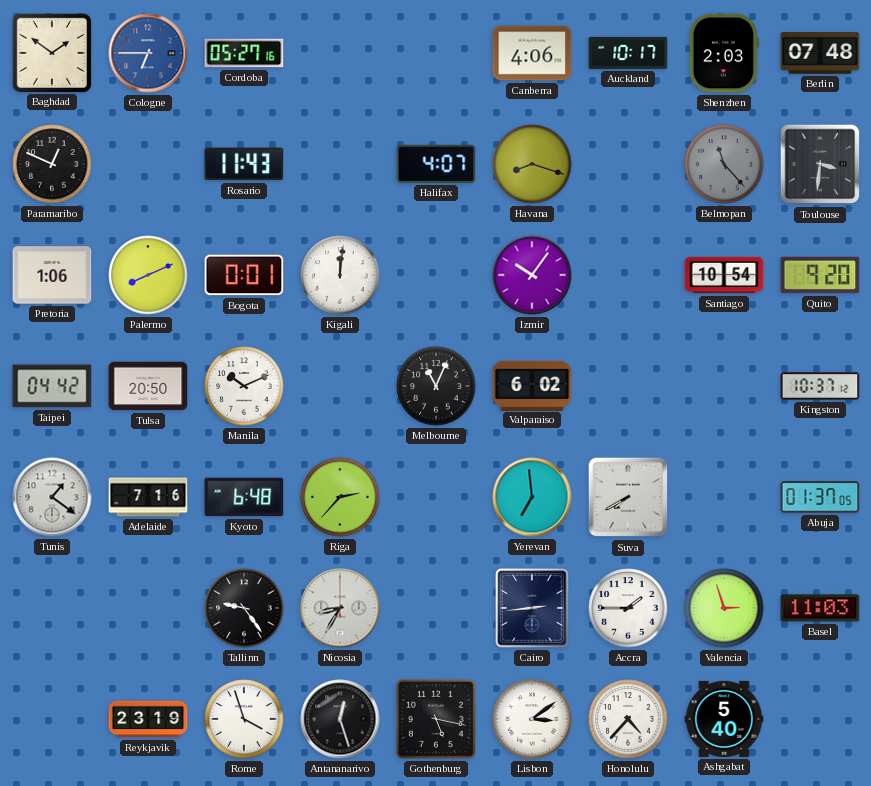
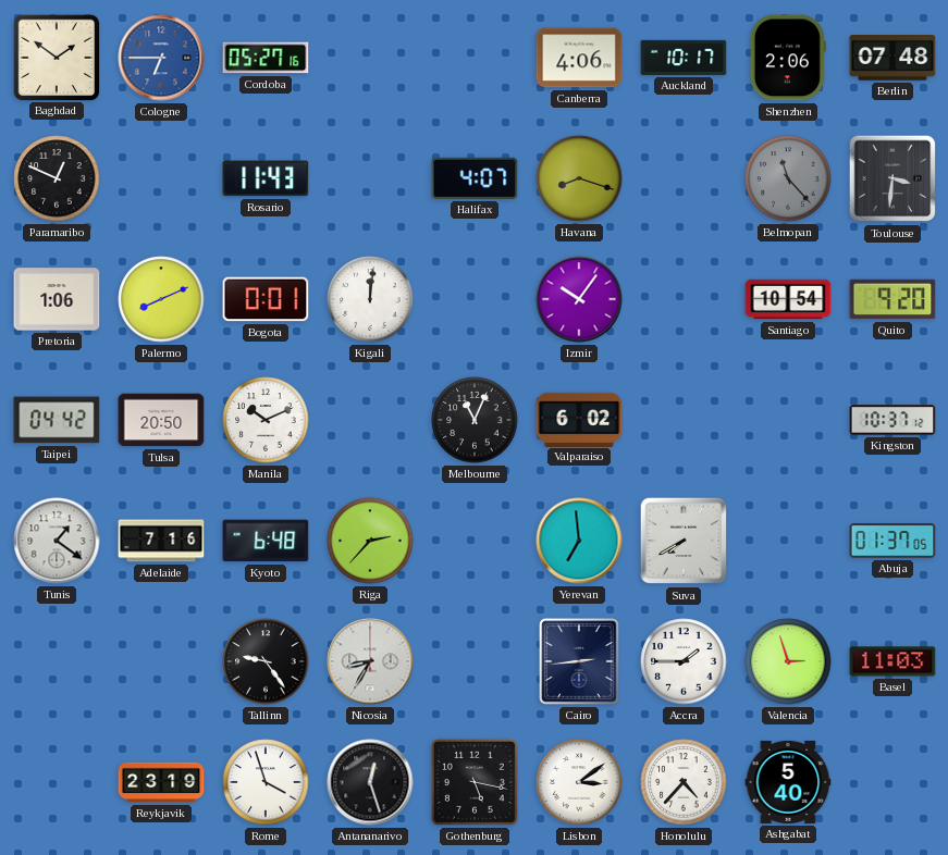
Shenzhen: 2:03 -> 2:06 (788, 58)
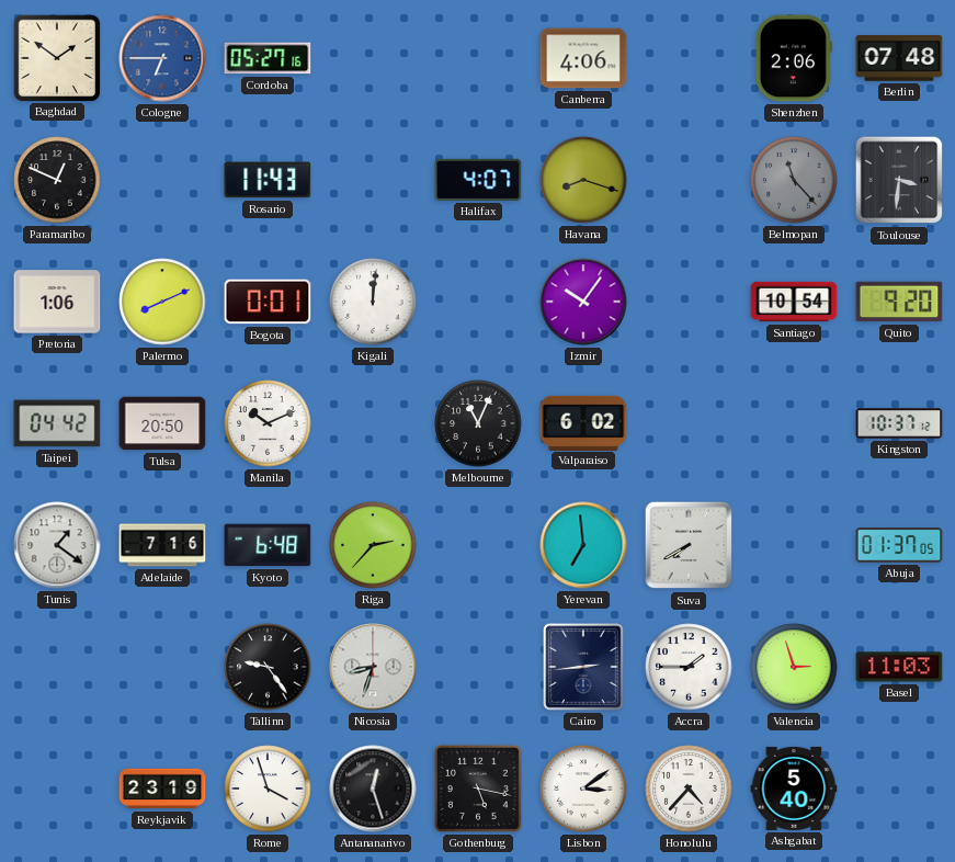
Auckland: 10:17 -> none (684, 58)
Nicosia: 8:35 -> 8:33 (373, 667)
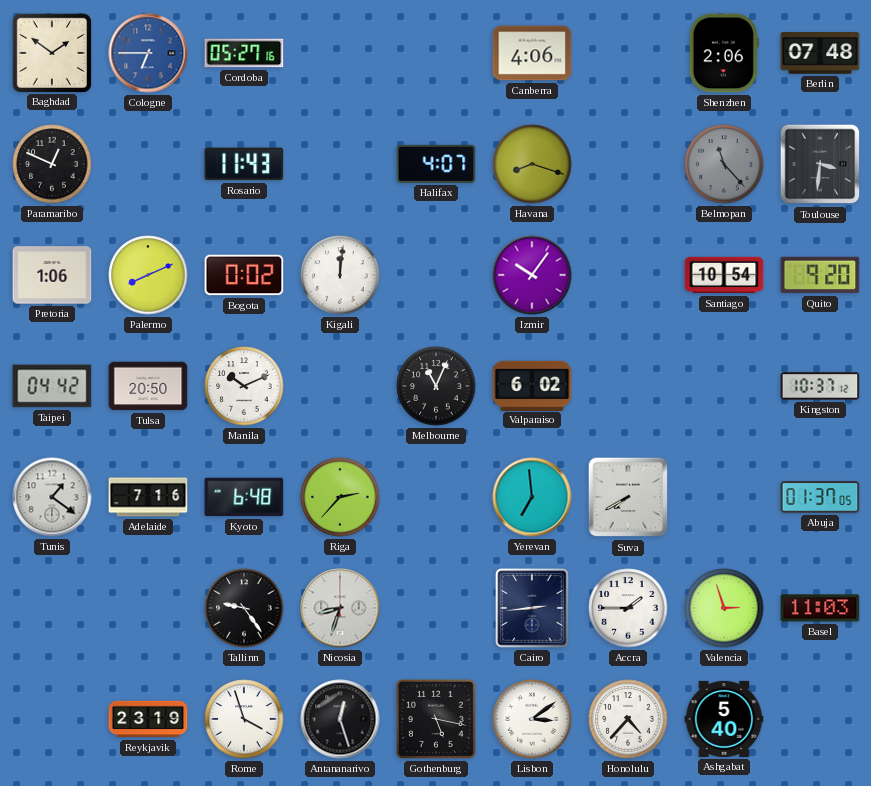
Bogota: 0:01 -> 0:02 (244, 275)
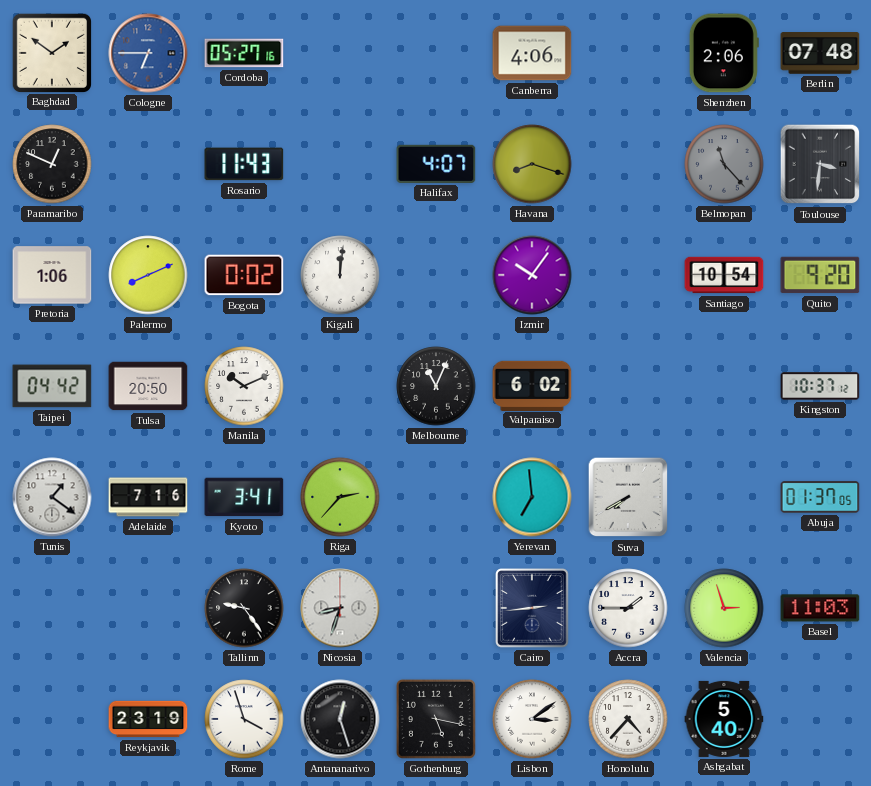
Kyoto: 6:48 -> 3:41 (244, 497)
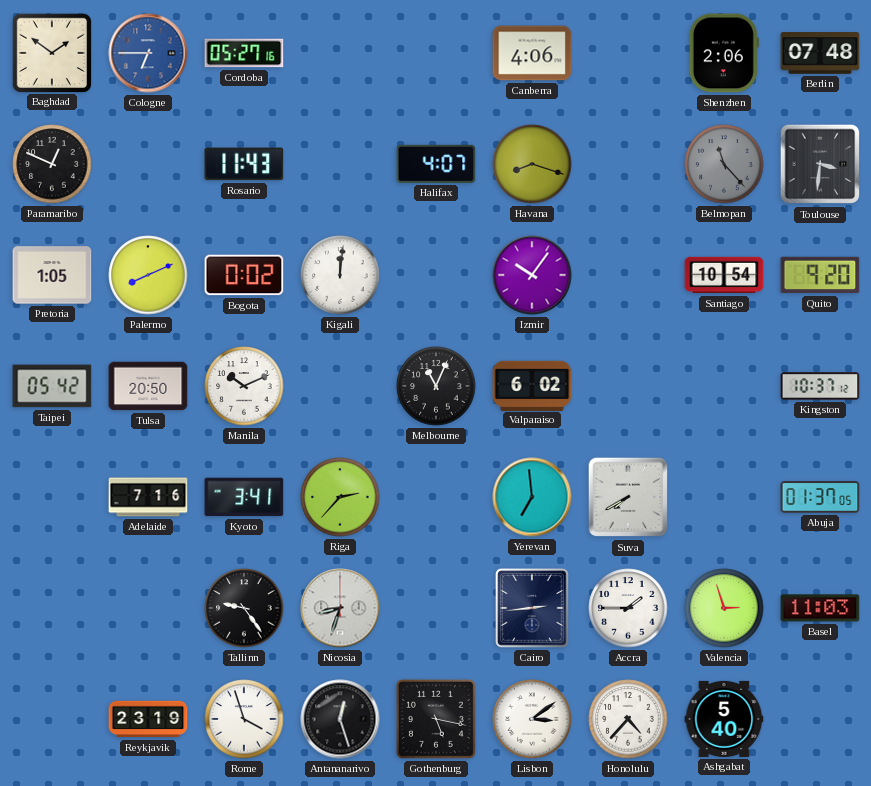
Pretoria: 1:06 -> 1:05 (52, 275)
Taipei: 04:42 -> 05:42 (52, 386)
Tunis: 1:21 -> none (52, 497)
